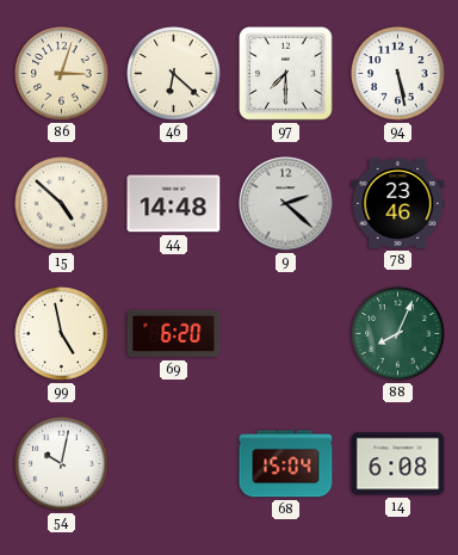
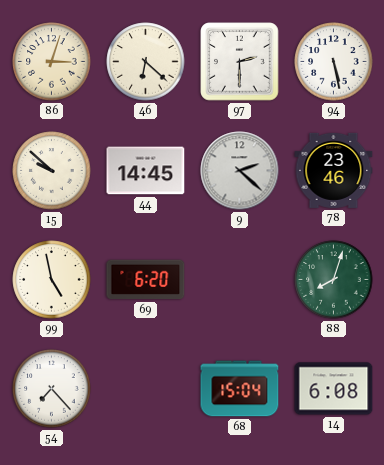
97: 7:30 -> 2:30 (240, 62)
15: 4:52 -> 9:52 (52, 171)
44: 14:48 -> 14:45 (146, 171)
88: 8:04 -> 8:03 (334, 280)
54: 10:02 -> 7:23 (52, 389)
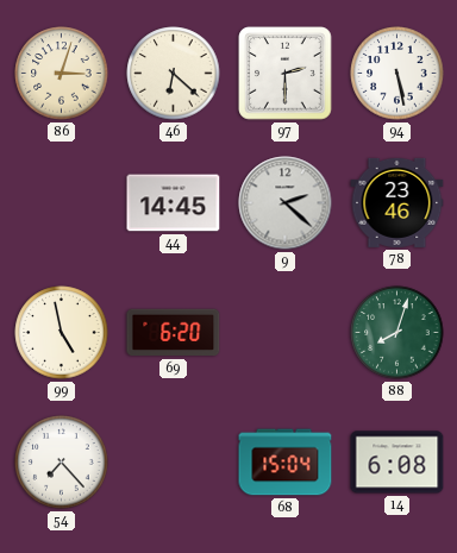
15: 9:52 -> none (52, 171)
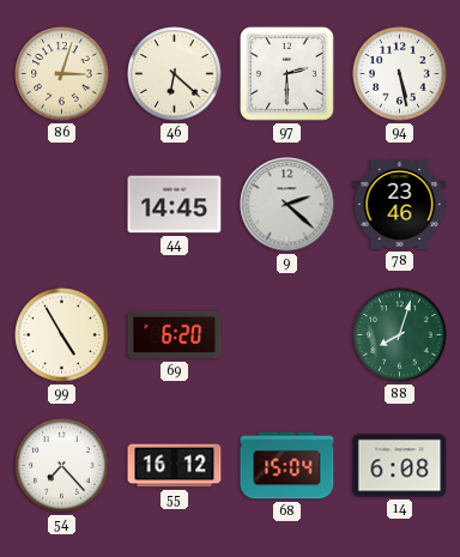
99: 4:58 -> 4:55 (62, 335)
55: none -> 16:12 (175, 466)
